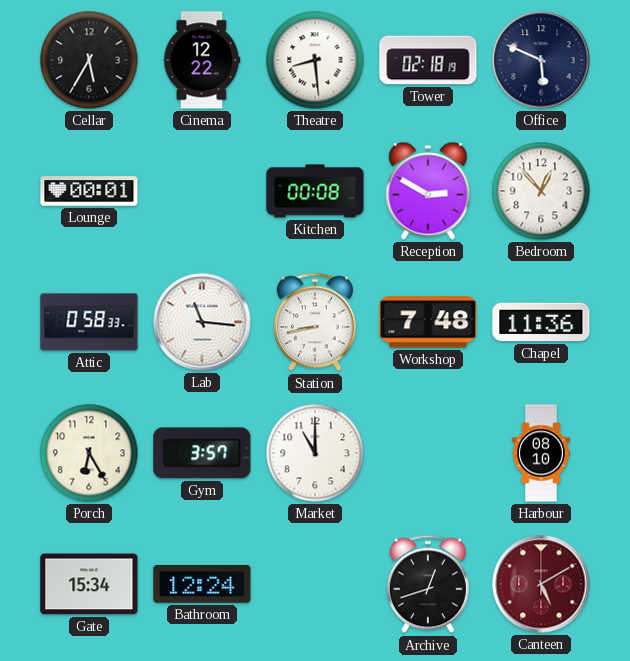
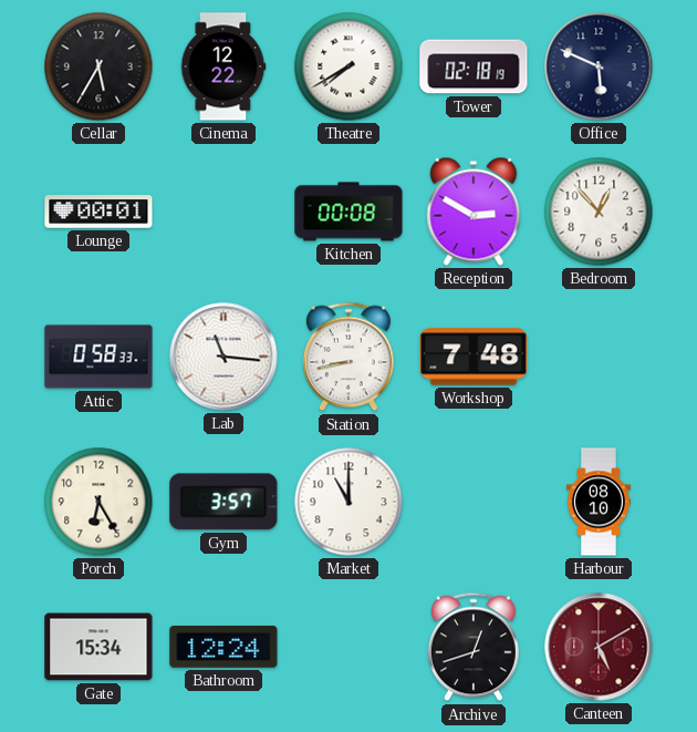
Theatre: 8:29 -> 7:40 (348, 66)
Chapel: 11:36 -> none (541, 322)
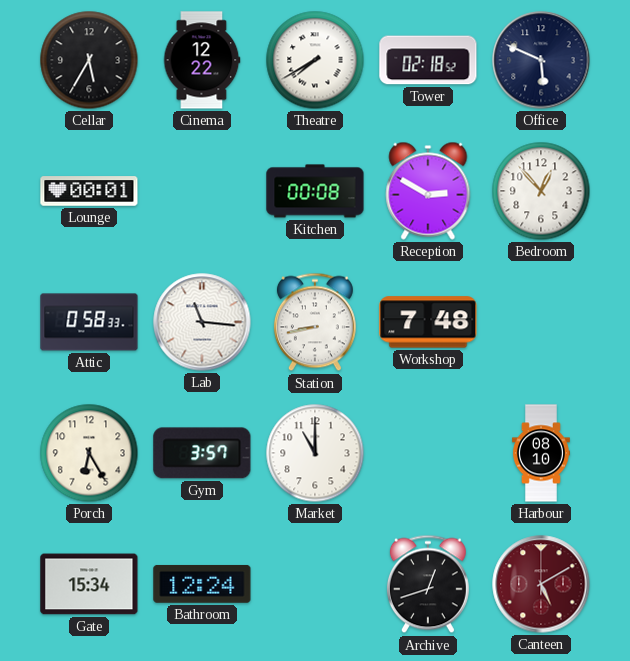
Tower: 02:18:19 -> 02:18:52 (428, 60)
